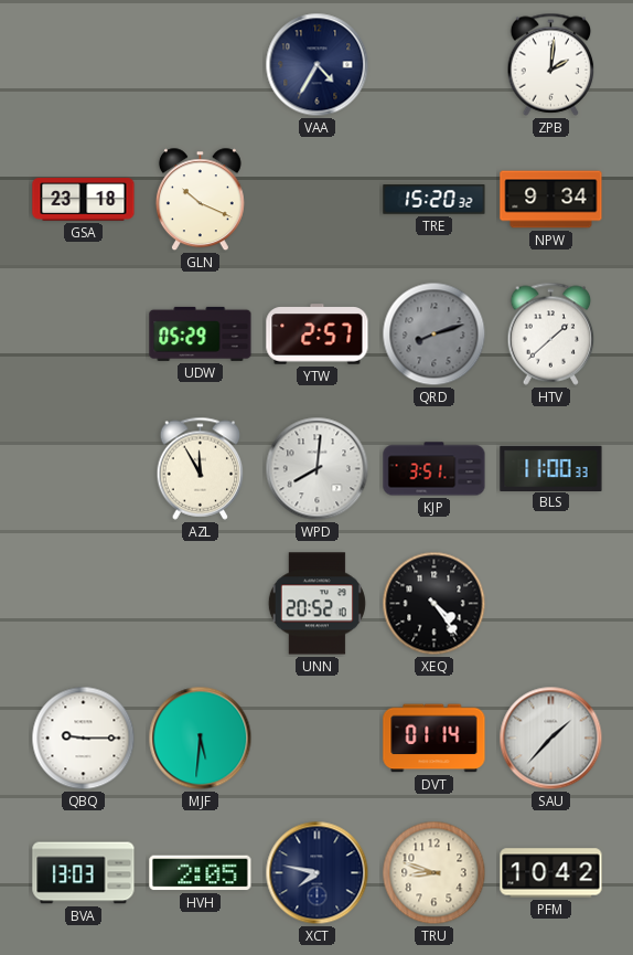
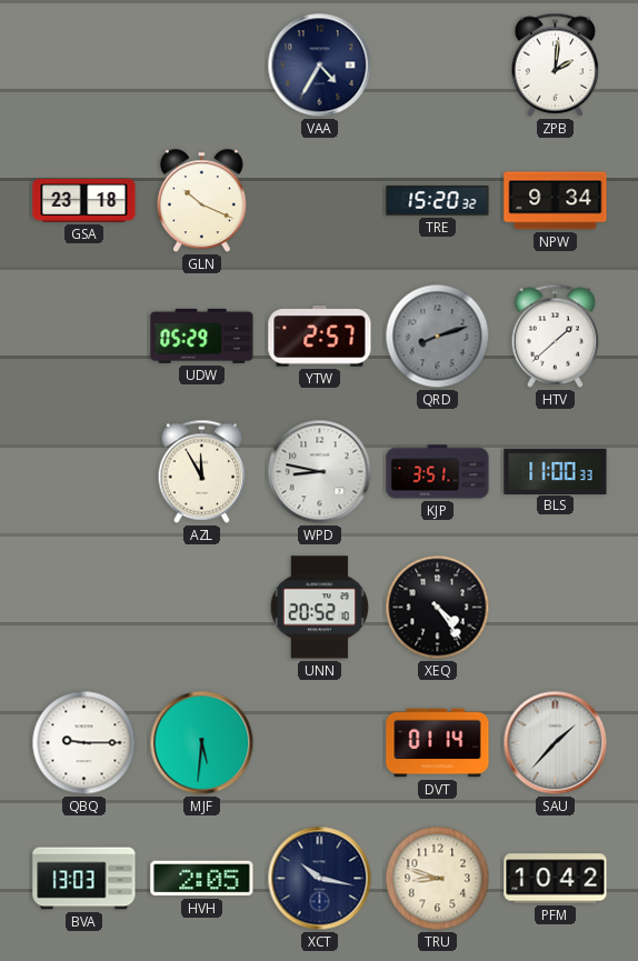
WPD: 8:01 -> 8:47 (320, 472)
XCT: 7:47 -> 10:17 (320, 879)
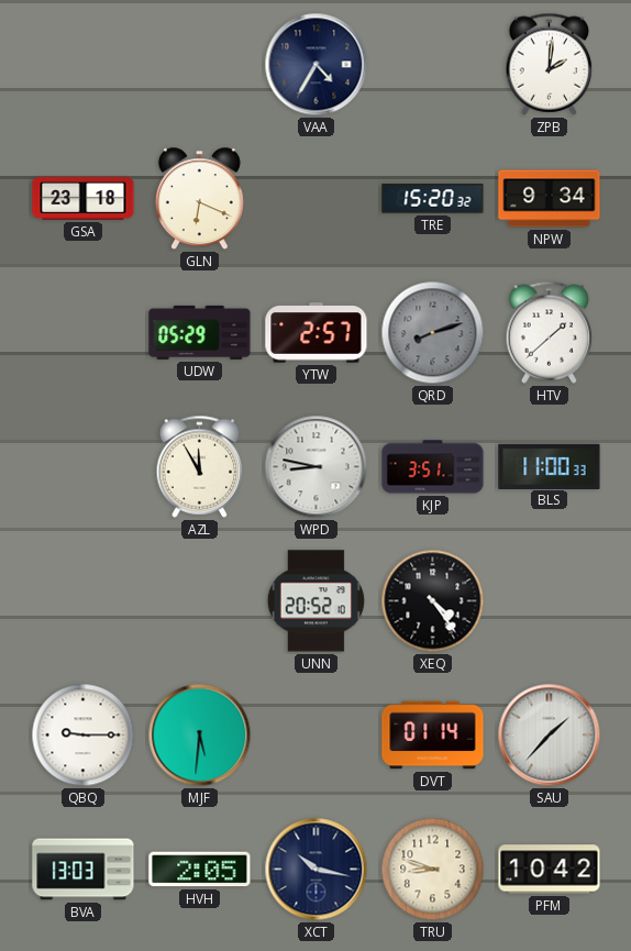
GLN: 10:19 -> 6:19 (199, 199)
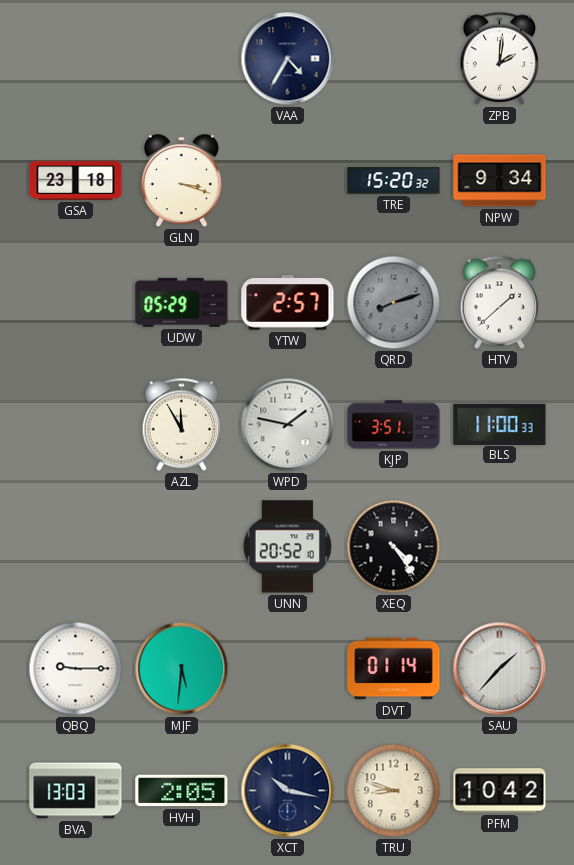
GLN: 6:19 -> 3:18 (181, 181)
WPD: 8:47 -> 1:47 (288, 425)
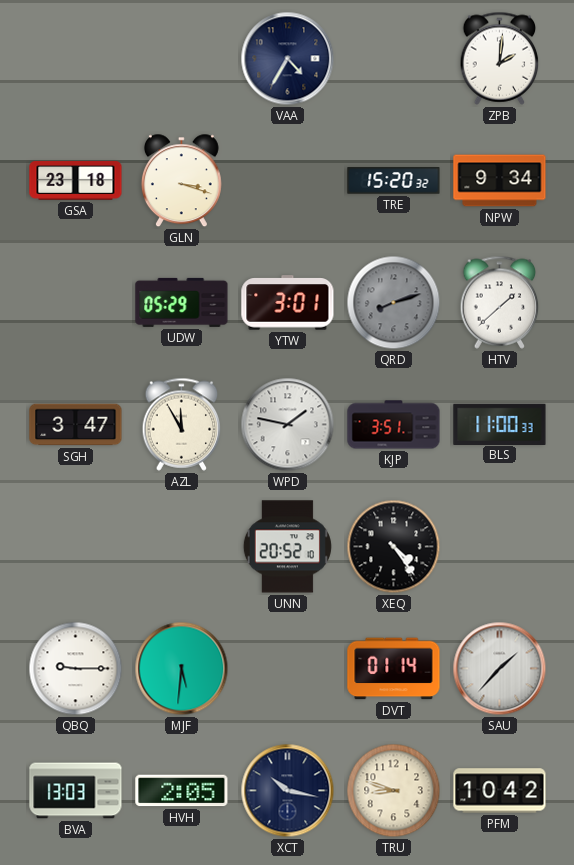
YTW: 2:57 -> 3:01 (288, 303)
SGH: none -> 3:47 (76, 425)
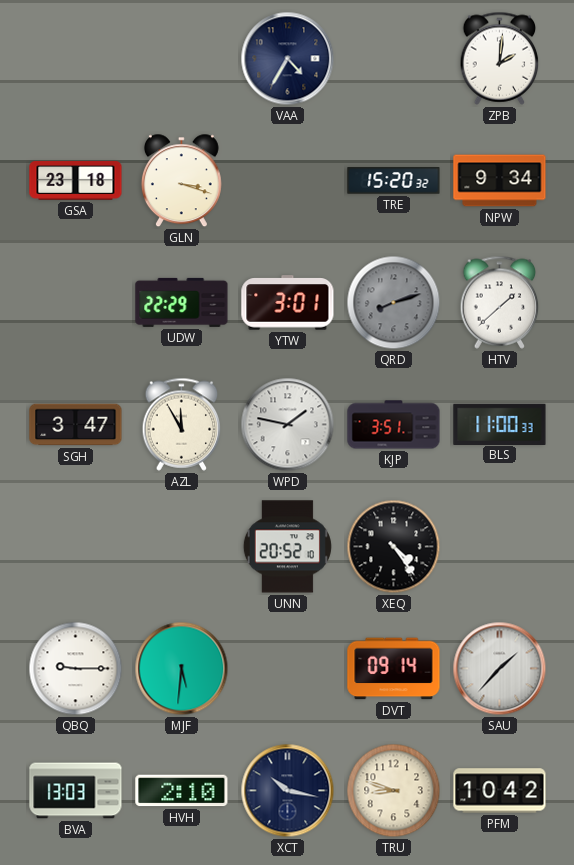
UDW: 05:29 -> 22:29 (182, 302)
DVT: 01:14 -> 09:14 (394, 669)
HVH: 2:05 -> 2:10 (182, 791)
